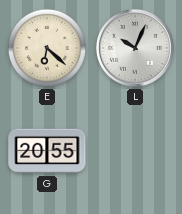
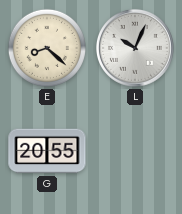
E: 6:22 -> 8:22 (47, 48)
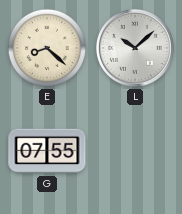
L: 10:04 -> 10:08 (136, 48)
G: 20:55 -> 07:55 (47, 151)
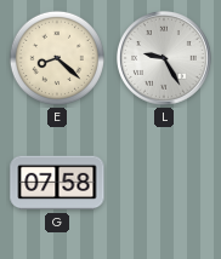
L: 10:08 -> 9:25 (165, 58)
G: 07:55 -> 07:58 (57, 183)
